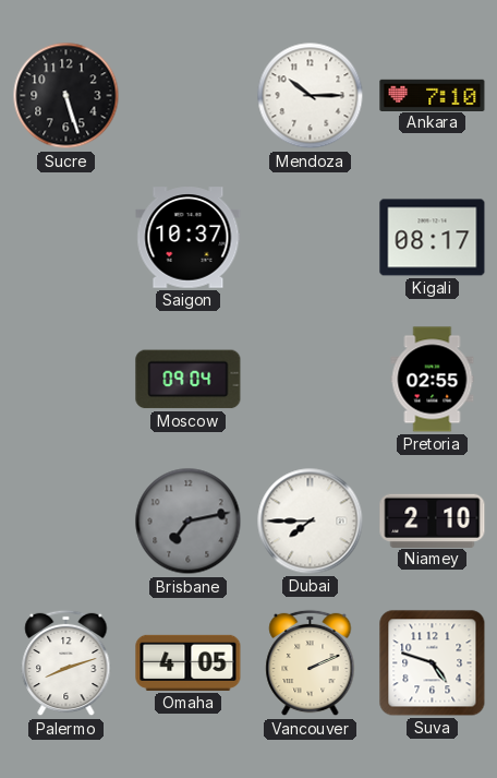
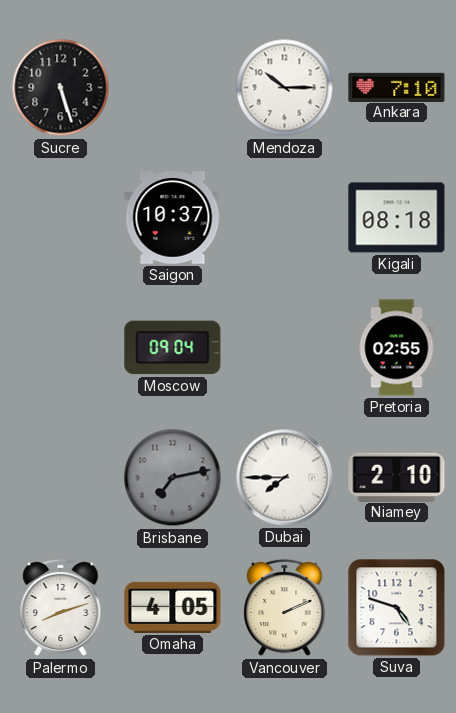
Kigali: 08:17 -> 08:18 (397, 218)
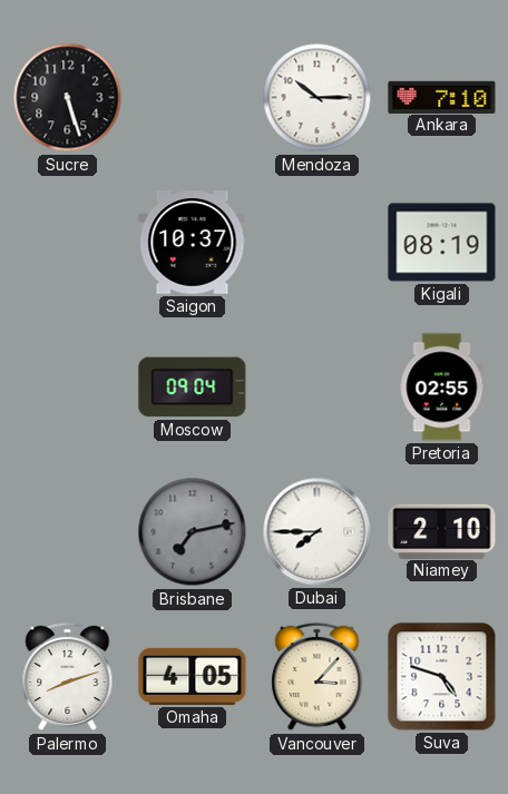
Kigali: 08:18 -> 08:19 (442, 243)
Vancouver: 2:11 -> 3:07 (317, 677)
